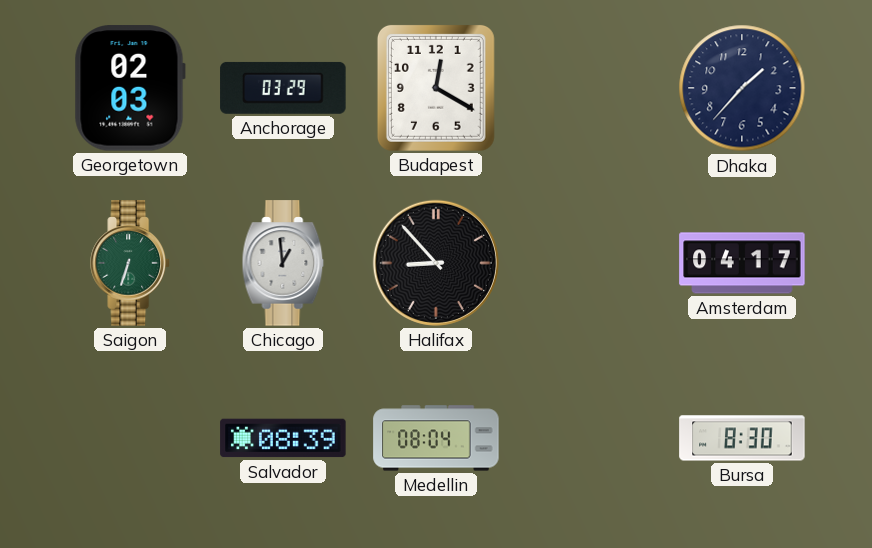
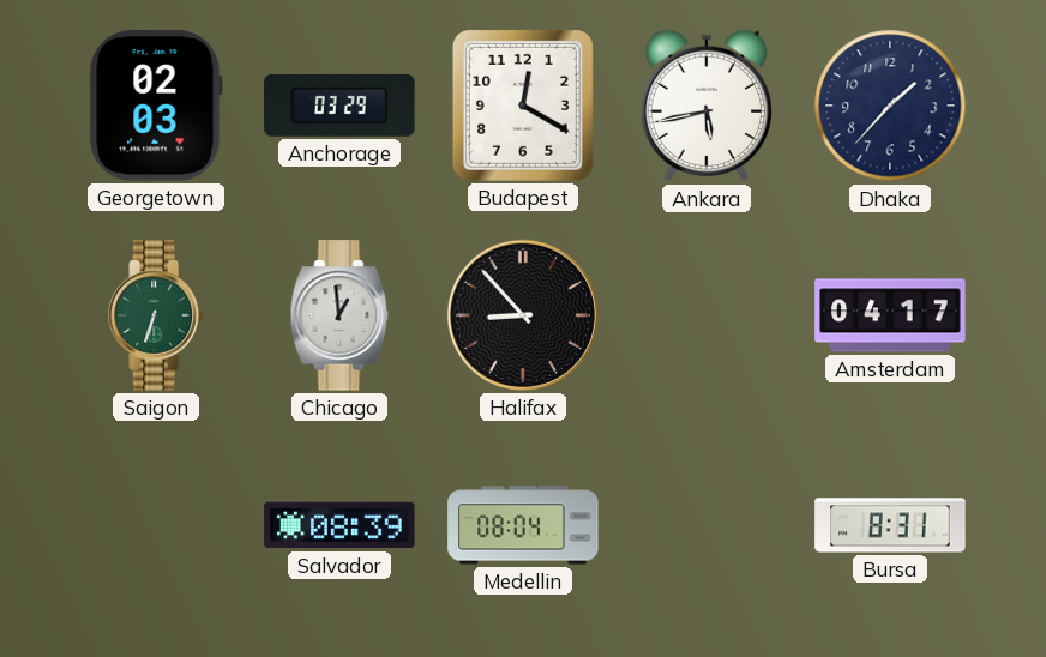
Ankara: none -> 5:43 (707, 106)
Bursa: 8:30 -> 8:31 (890, 525)
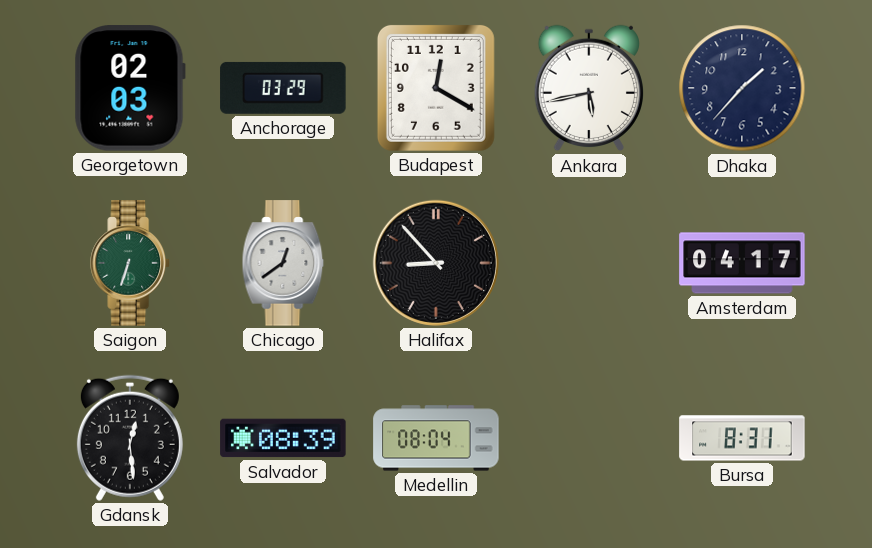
Chicago: 12:59 -> 12:39 (283, 263)
Gdansk: none -> 12:29 (130, 438)
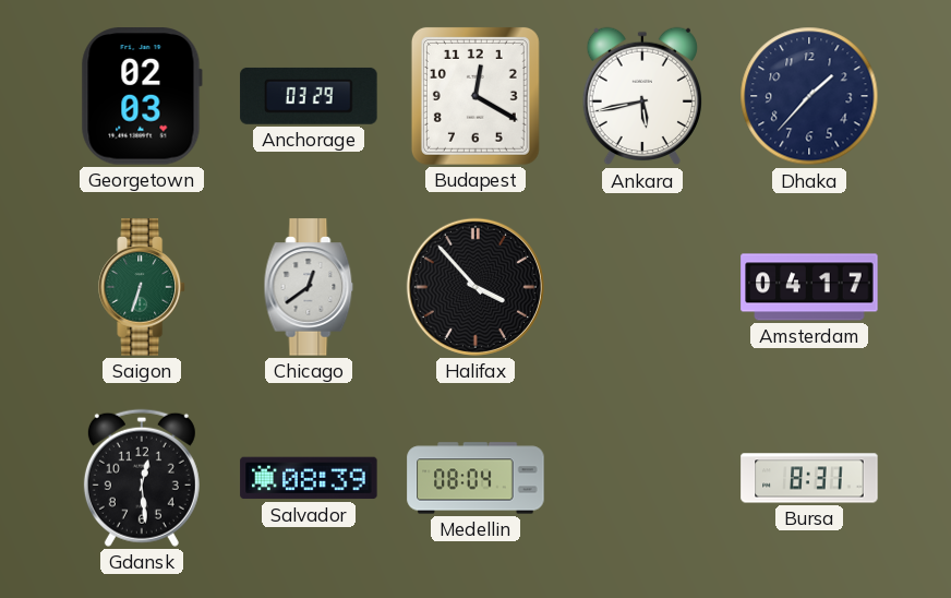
Halifax: 8:53 -> 3:53 (475, 287)
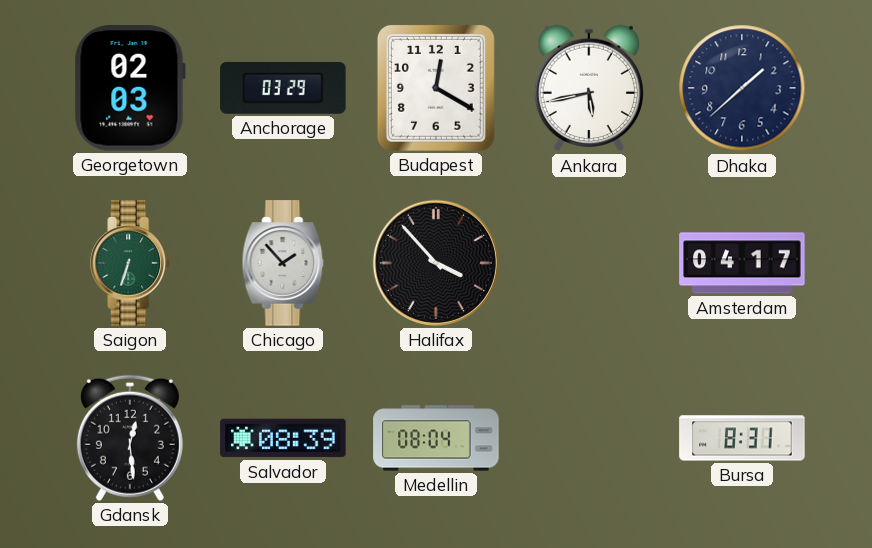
Dhaka: 1:37 -> 1:38 (742, 88)
Chicago: 12:39 -> 1:53 (283, 263)
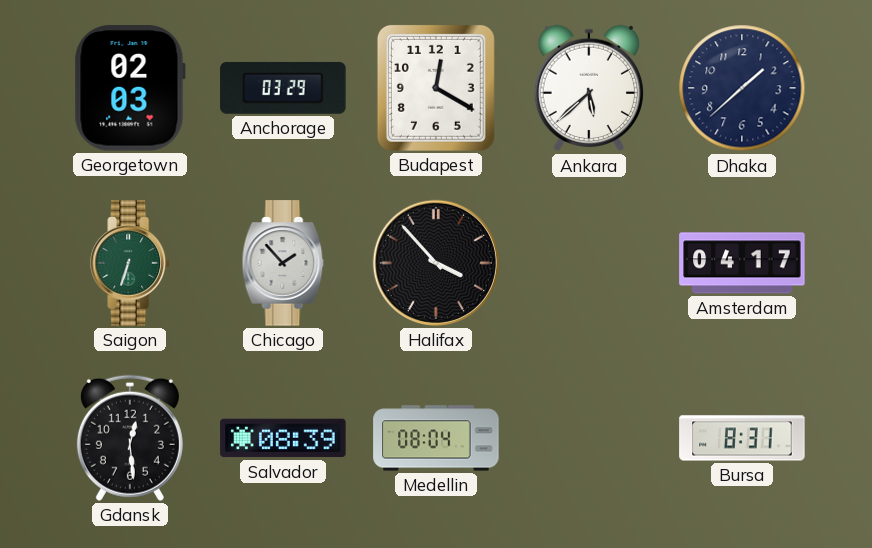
Ankara: 5:43 -> 5:38 (589, 88)
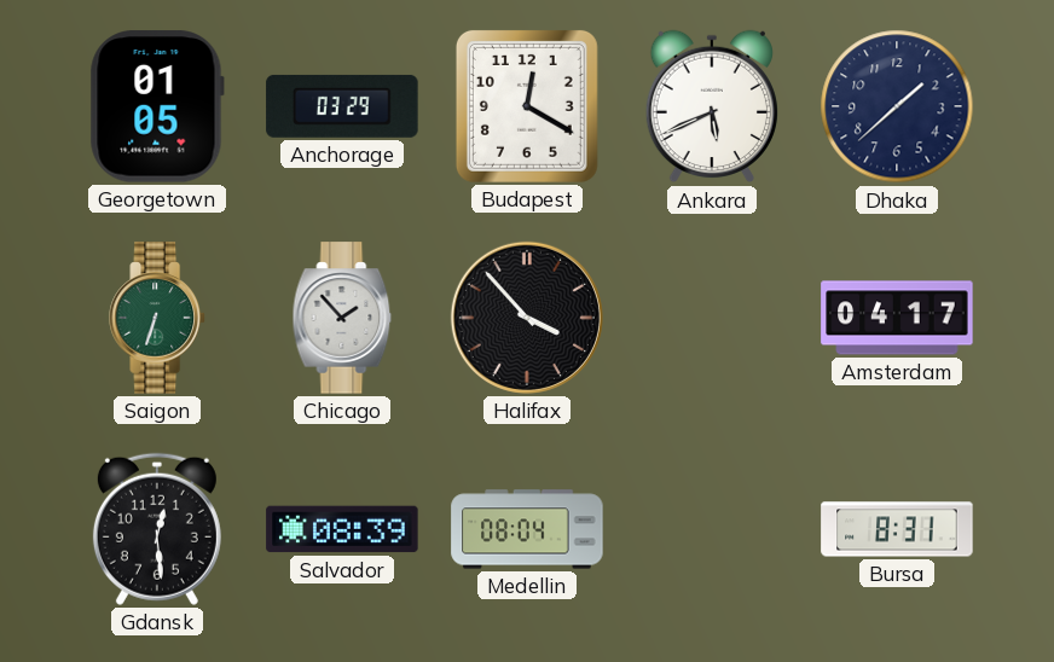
Georgetown: 02:03 -> 01:05 (157, 106)
Ankara: 5:38 -> 5:41 (712, 106)
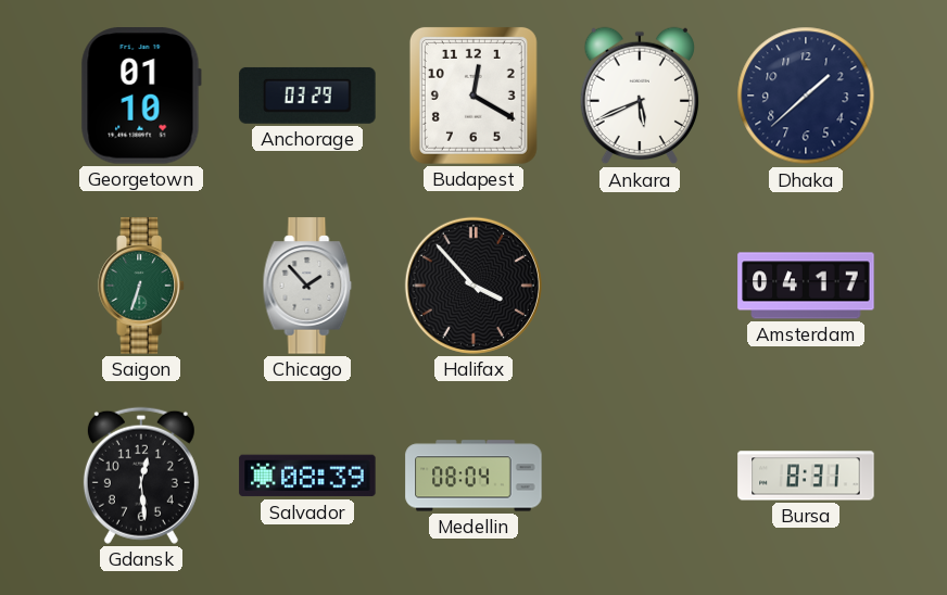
Georgetown: 01:05 -> 01:10 (141, 96)
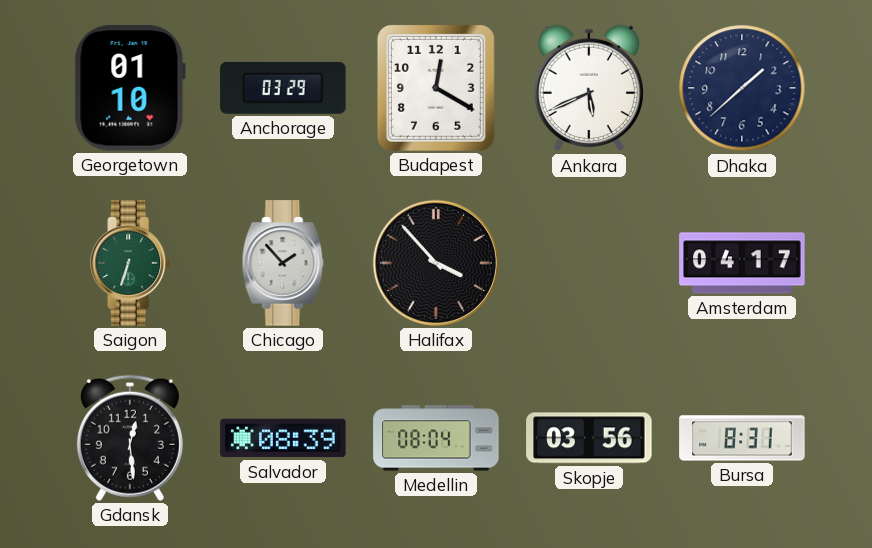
Skopje: none -> 03:56 (589, 438)
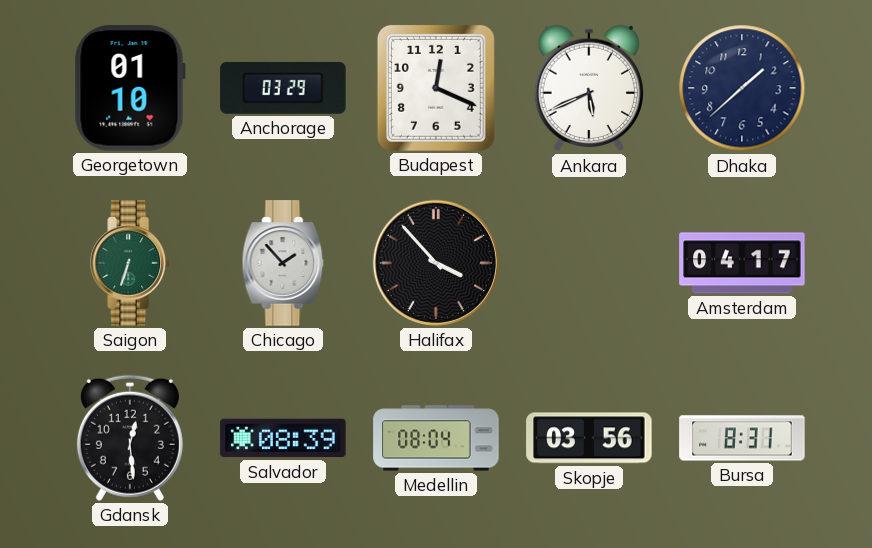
Budapest: 12:20 -> 12:19 (436, 88)
